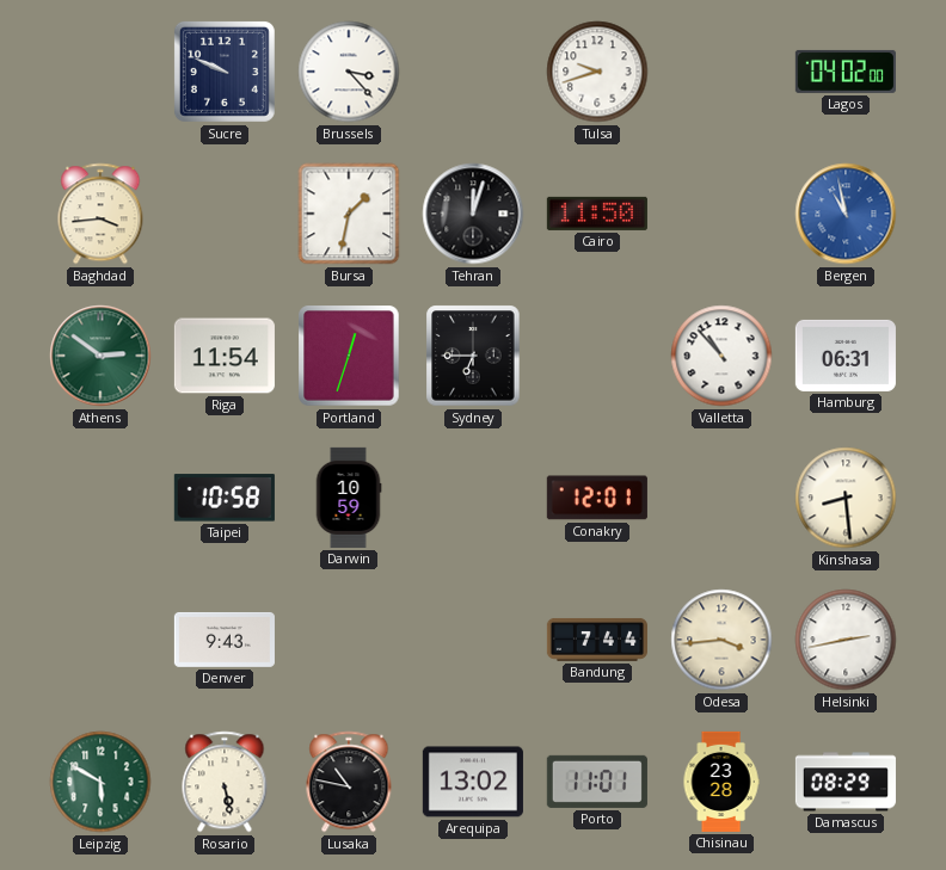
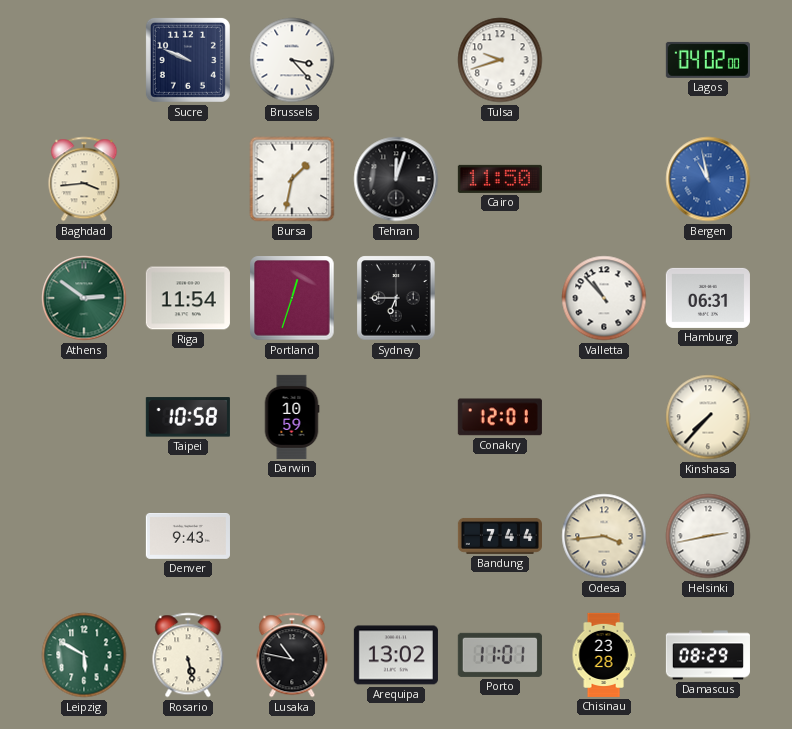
Kinshasa: 8:29 -> 7:37 (708, 417)
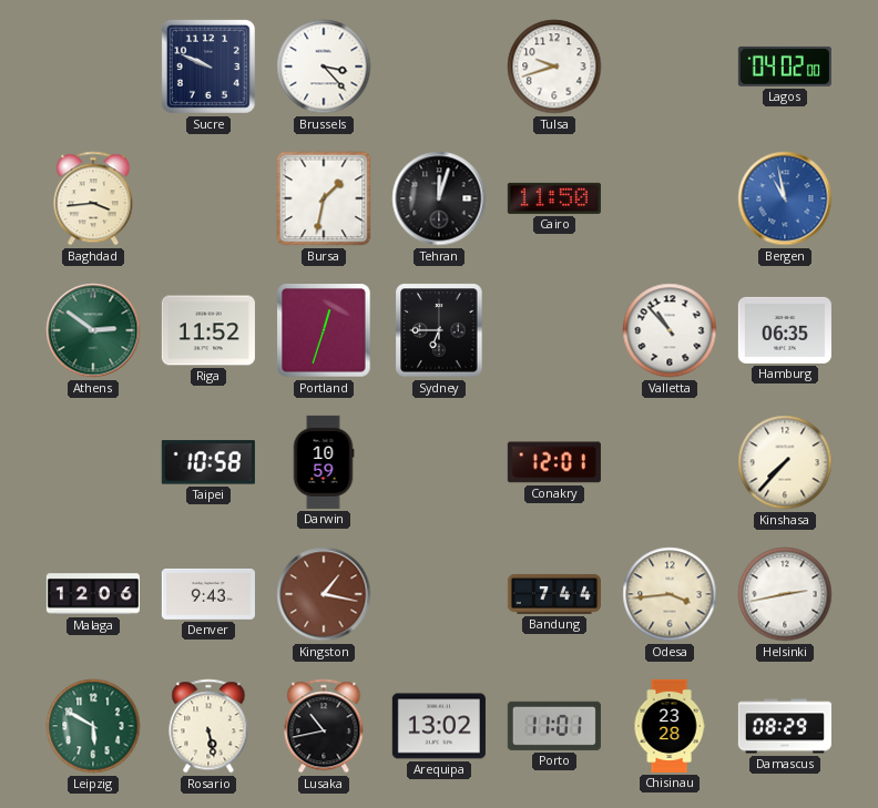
Riga: 11:54 -> 11:52 (208, 330)
Hamburg: 06:31 -> 06:35 (785, 330)
Malaga: none -> 12:06 (93, 594)
Kingston: none -> 1:17 (324, 594)
Lusaka: 10:47 -> 10:43 (324, 726)
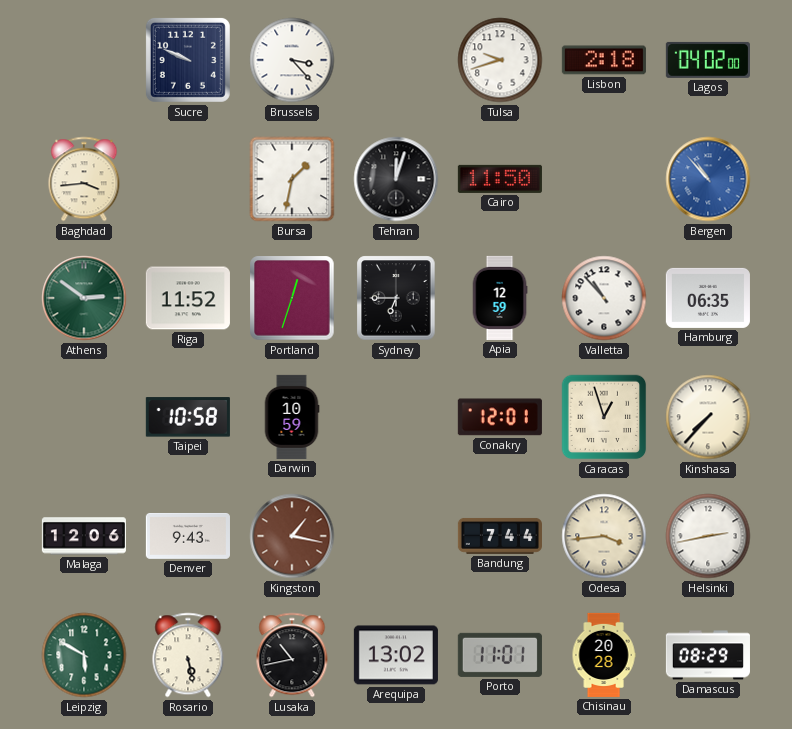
Lisbon: none -> 2:18 (604, 60)
Bergen: 10:58 -> 10:53 (708, 179)
Apia: none -> 12:59 (500, 298)
Caracas: none -> 12:57 (604, 417)
Chisinau: 23:28 -> 20:28 (604, 655)
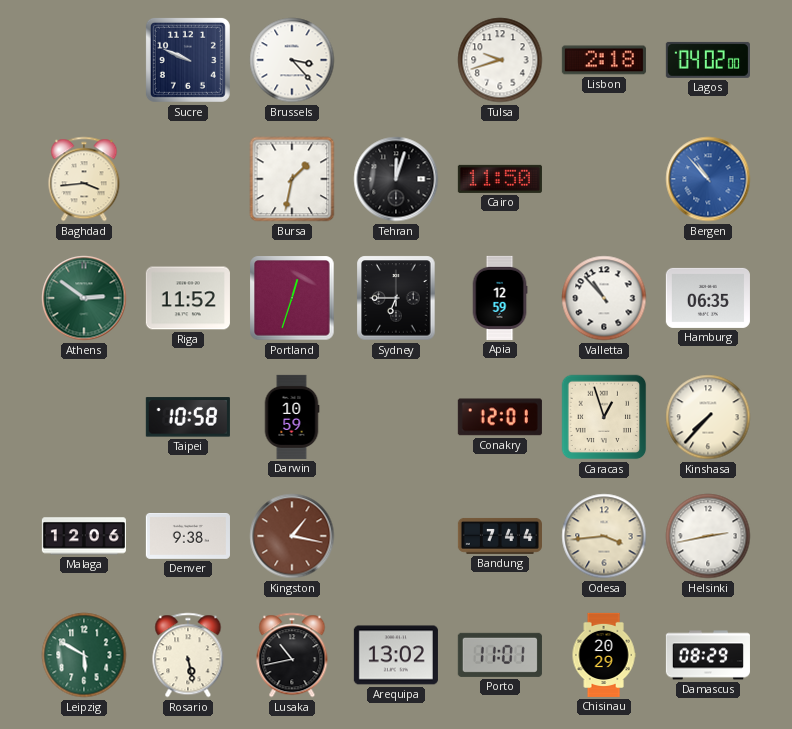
Denver: 9:43 -> 9:38 (188, 536)
Chisinau: 20:28 -> 20:29 (604, 655)
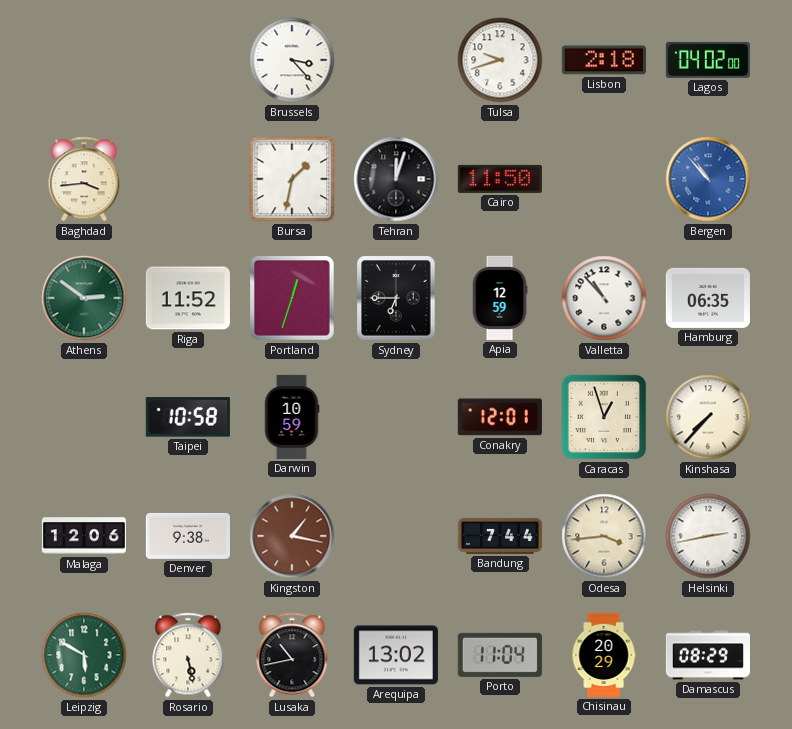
Sucre: 9:49 -> none (188, 60)
Porto: 11:01 -> 11:04 (500, 655)
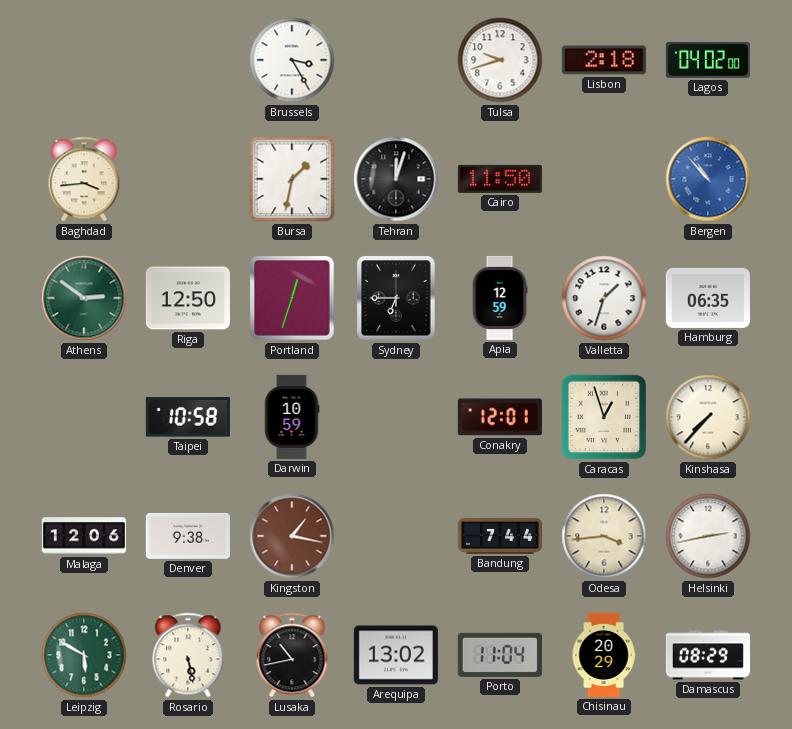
Brussels: 3:23 -> 3:25 (292, 60)
Riga: 11:52 -> 12:50 (188, 298)
Valletta: 10:53 -> 1:33 (604, 298)
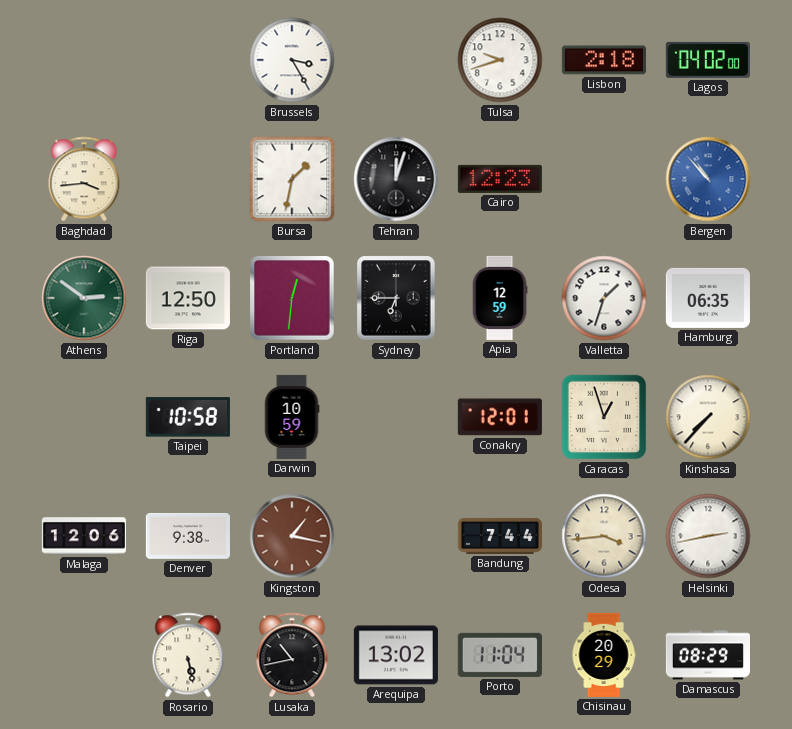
Cairo: 11:50 -> 12:23 (500, 179)
Portland: 12:33 -> 12:31 (292, 298)
Leipzig: 5:50 -> none (84, 655)
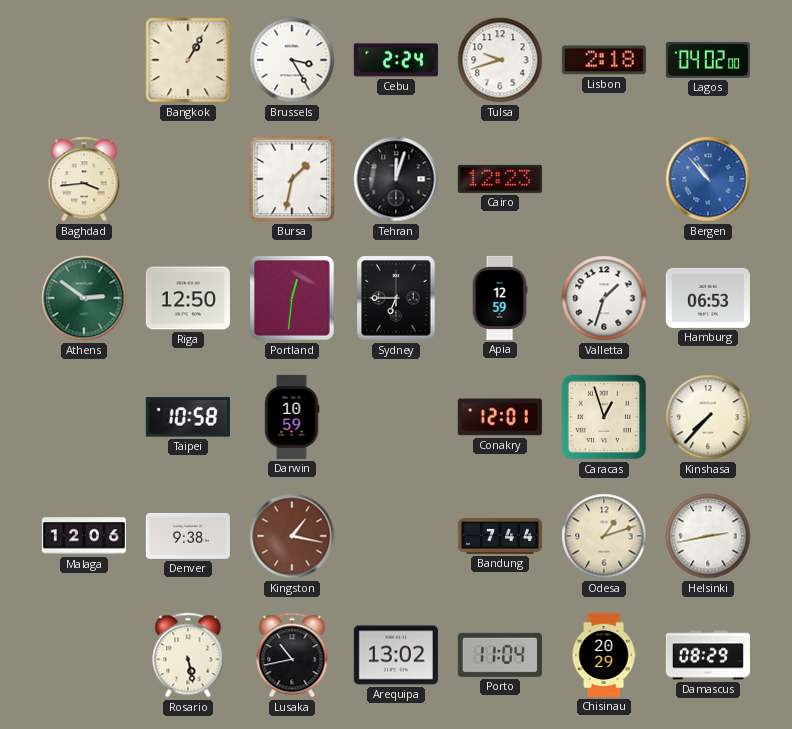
Bangkok: none -> 1:05 (188, 60)
Cebu: none -> 2:24 (396, 60)
Hamburg: 06:35 -> 06:53 (708, 298)
Odesa: 3:44 -> 1:12 (604, 536)
